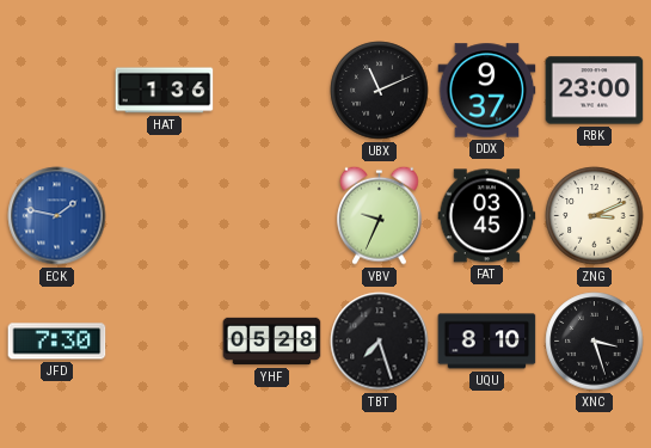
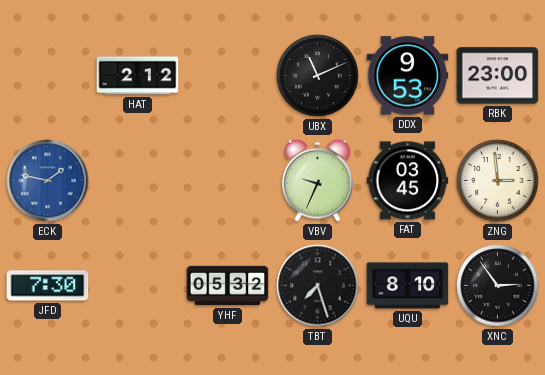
HAT: 1:36 -> 2:12 (138, 76)
DDX: 9:37 -> 9:53 (408, 76)
ZNG: 3:11 -> 2:59 (498, 181)
YHF: 05:28 -> 05:32 (228, 286)
XNC: 3:27 -> 2:54 (498, 286)
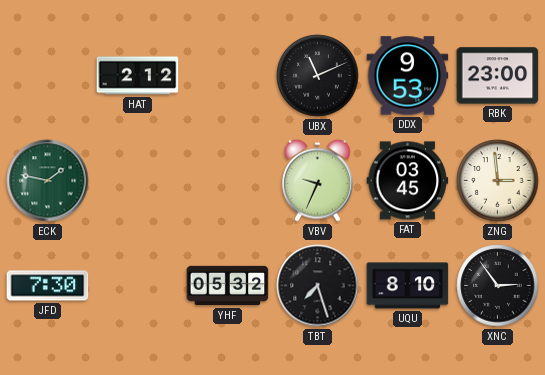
ECK dial: blue -> green (48, 181)
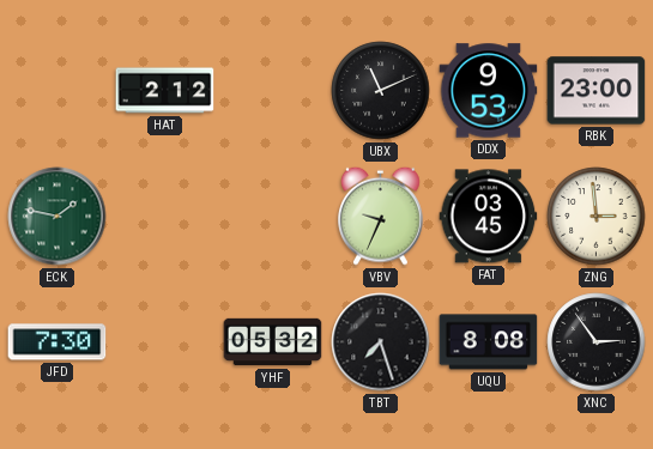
UQU: 8:10 -> 8:08 (489, 342)
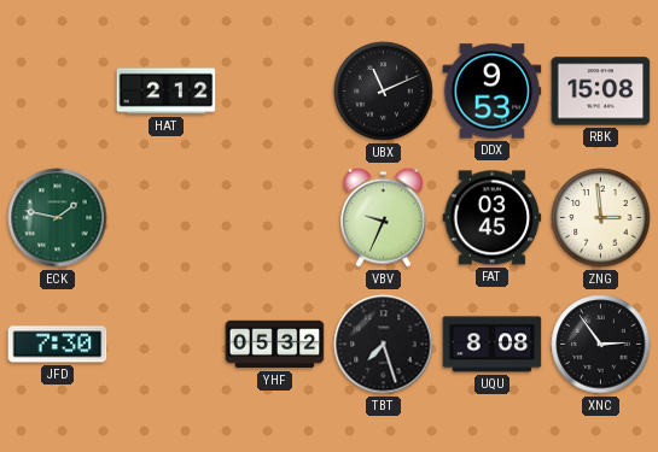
RBK: 23:00 -> 15:08 (601, 92)
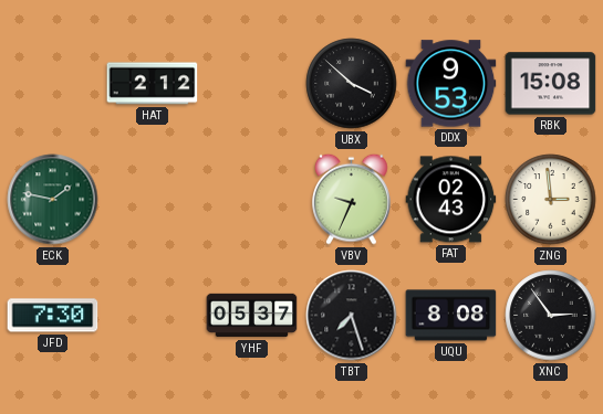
UBX: 11:11 -> 3:52 (352, 84)
FAT: 03:45 -> 02:43 (451, 200)
YHF: 05:32 -> 05:37 (252, 316)
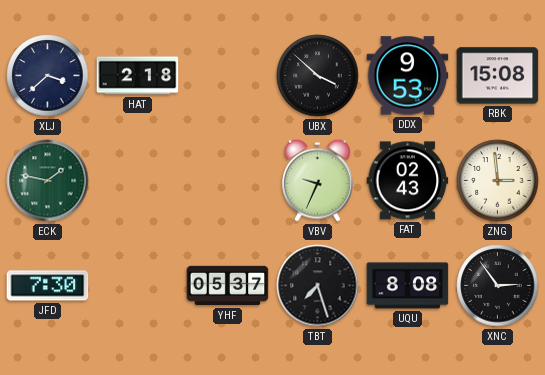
XLJ: none -> 3:38 (48, 76)
HAT: 2:12 -> 2:18 (138, 76)
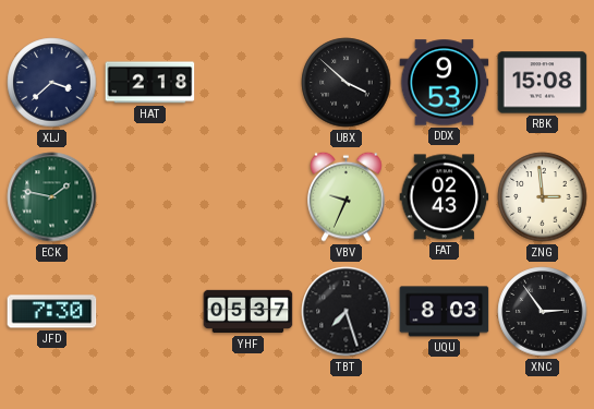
UQU: 8:08 -> 8:03 (445, 312)
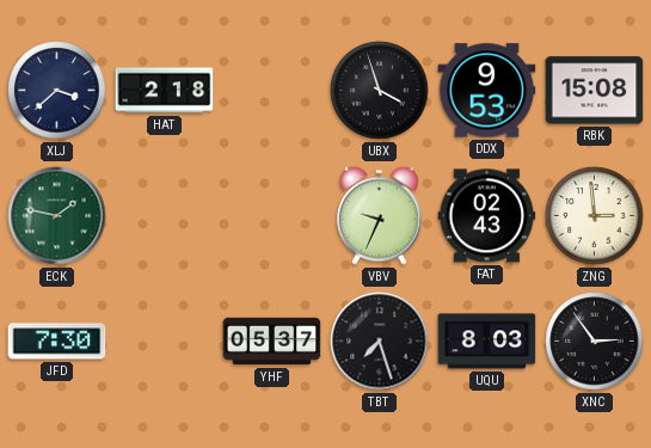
UBX: 3:52 -> 3:57 (380, 91)
